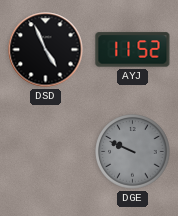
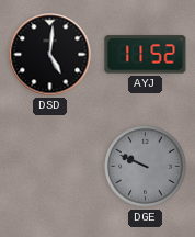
DSD: 4:56 -> 5:01 (50, 55)
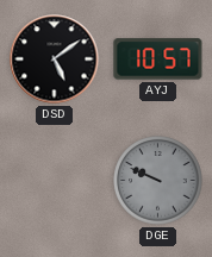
DSD: 5:01 -> 5:09 (55, 59)
AYJ: 11:52 -> 10:57 (158, 59)
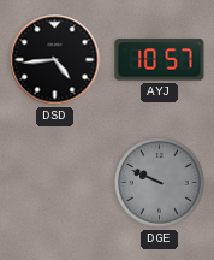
DSD: 5:09 -> 4:44 (55, 60)
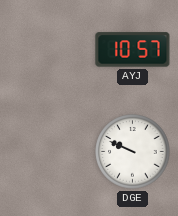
DSD: 4:44 -> none (55, 60)
DGE dial: grey -> white (133, 152)
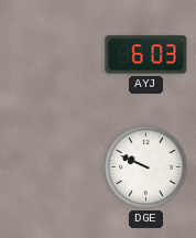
AYJ: 10:57 -> 6:03 (146, 55)
